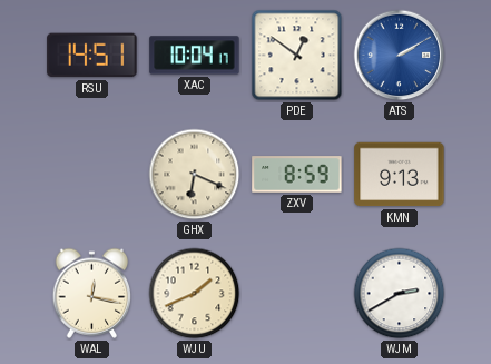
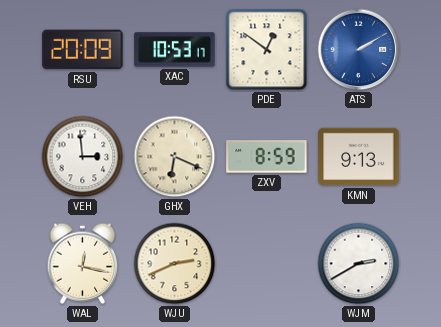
RSU: 14:51 -> 20:09 (83, 50)
XAC: 10:04 -> 10:53 (175, 50)
VEH: none -> 2:59 (83, 157)
WJU: 1:41 -> 2:41 (175, 264)
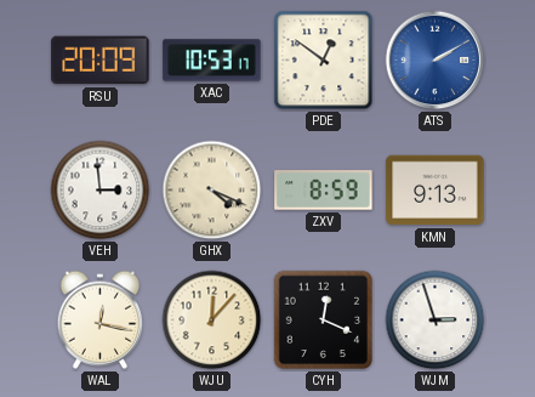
GHX: 6:19 -> 4:19 (212, 191)
WJU: 2:41 -> 12:07 (212, 321)
CYH: none -> 12:19 (324, 321)
WJM: 2:40 -> 2:57 (436, 321)
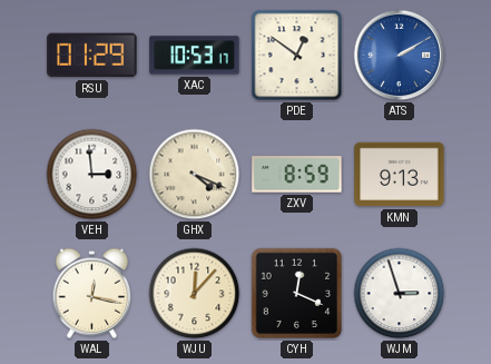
RSU: 20:09 -> 01:29 (92, 56)
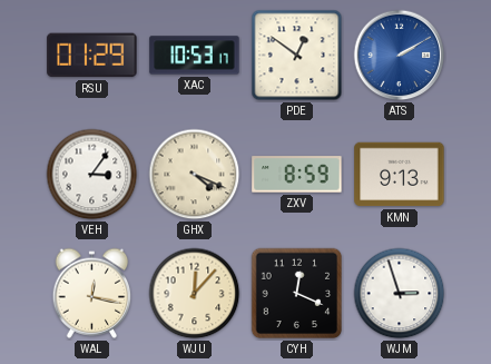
VEH: 2:59 -> 3:06 (92, 175)
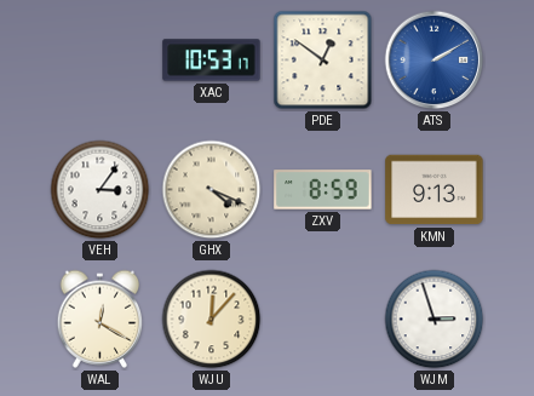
RSU: 01:29 -> none (92, 56)
WAL: 12:17 -> 12:20 (101, 318)
CYH: 12:19 -> none (297, 294)
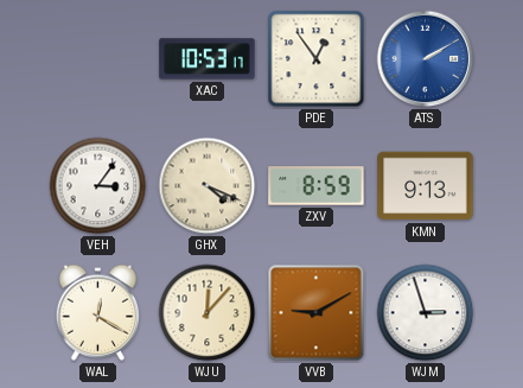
PDE: 12:51 -> 12:54 (317, 59)
VVB: none -> 9:10 (317, 313)
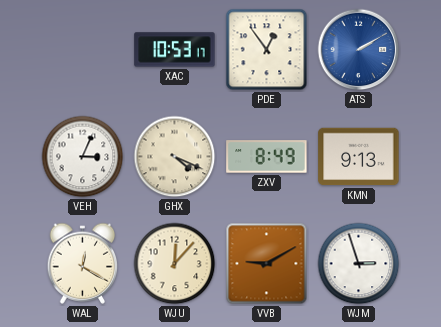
VEH: 3:06 -> 3:04 (83, 157)
ZXV: 8:59 -> 8:49 (267, 157)
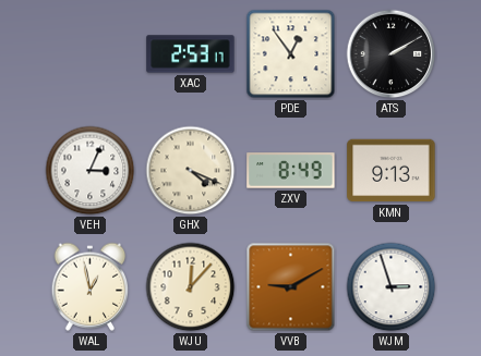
XAC: 10:53 -> 2:53 (191, 54)
ATS dial: blue -> black (392, 54)
WAL: 12:20 -> 12:58 (91, 286)
